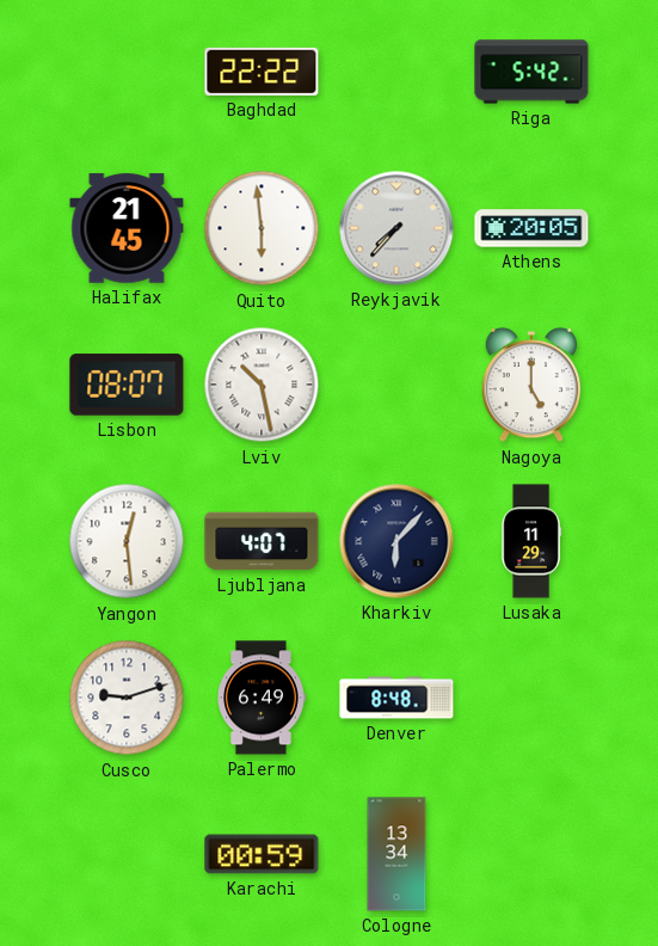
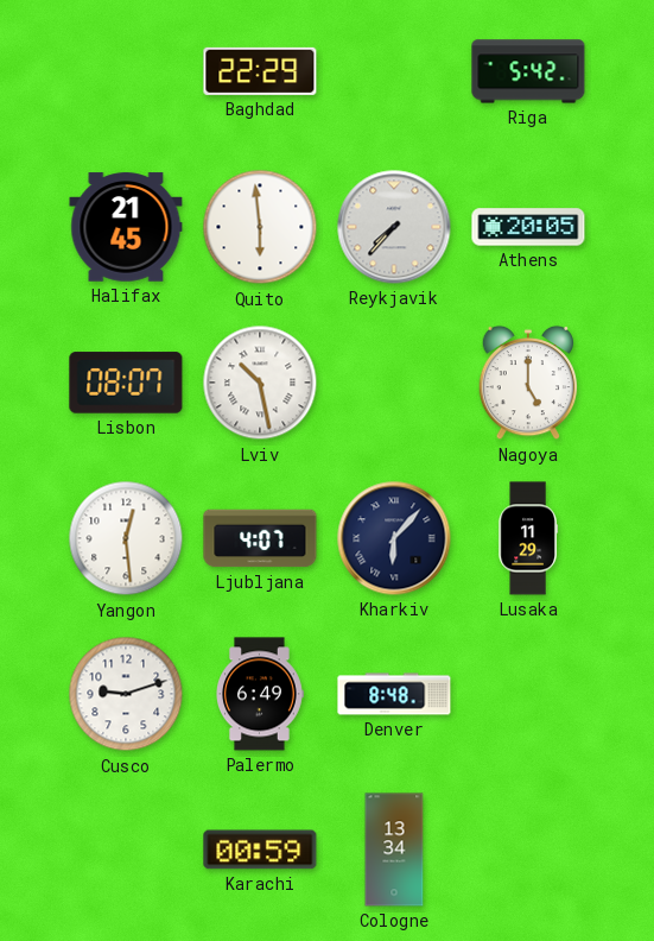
Baghdad: 22:22 -> 22:29 (260, 71)
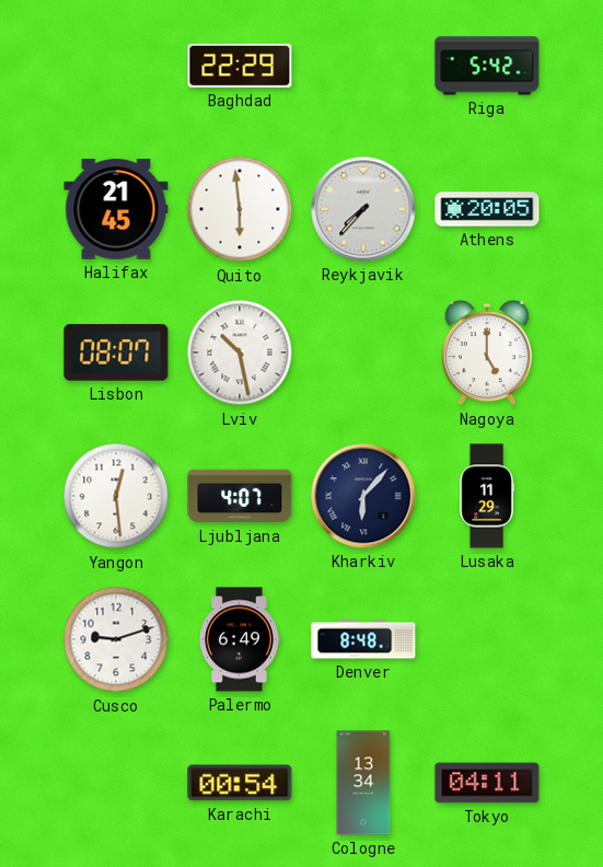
Karachi: 00:59 -> 00:54 (240, 783)
Tokyo: none -> 04:11 (487, 783)
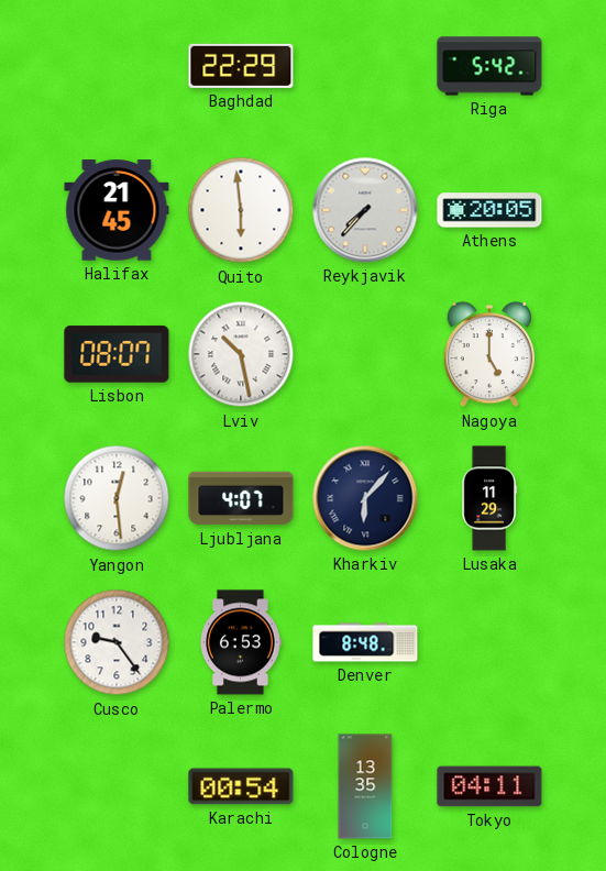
Cusco: 9:12 -> 9:24 (117, 642)
Palermo: 6:49 -> 6:53 (241, 642)
Cologne: 13:34 -> 13:35 (365, 786)
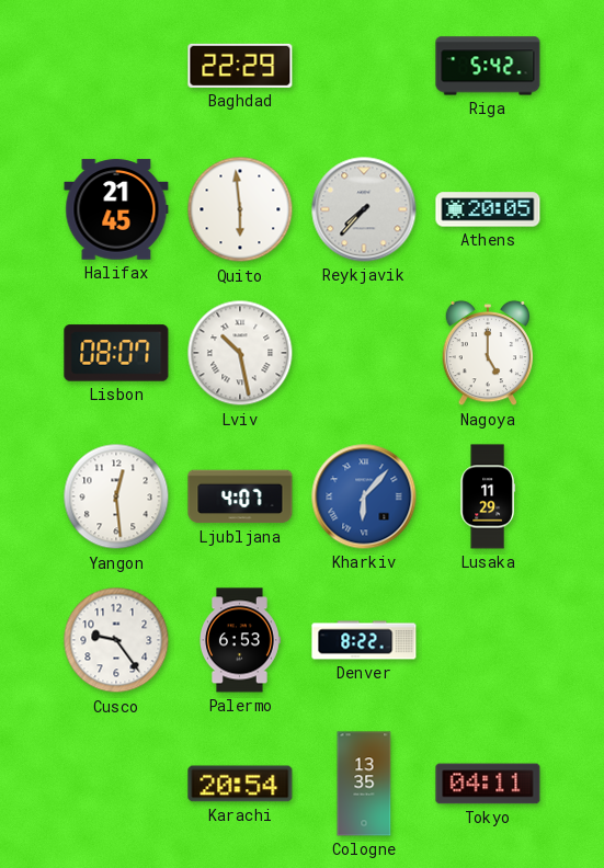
Kharkiv dial: navy -> blue (364, 496)
Denver: 8:48 -> 8:22 (364, 640)
Karachi: 00:54 -> 20:54 (240, 784)
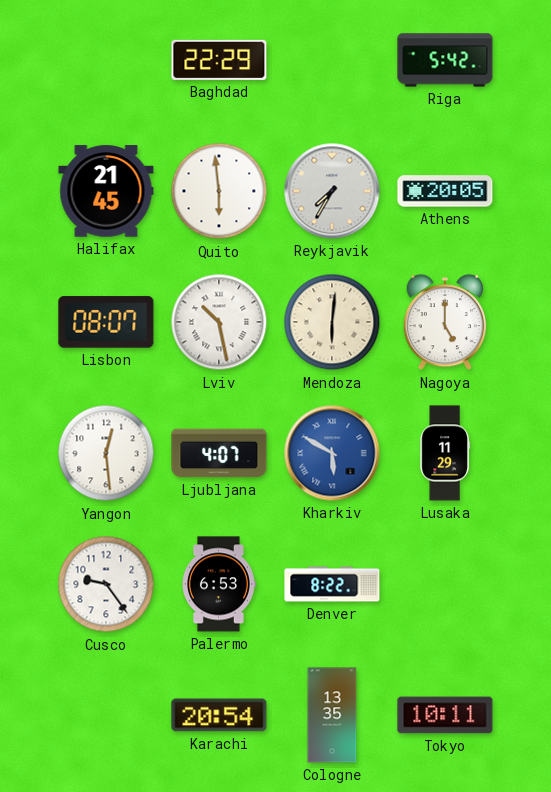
Reykjavik: 7:37 -> 7:35 (332, 191)
Mendoza: none -> 6:01 (332, 322)
Kharkiv: 6:07 -> 5:50 (332, 453)
Tokyo: 04:11 -> 10:11 (445, 715)
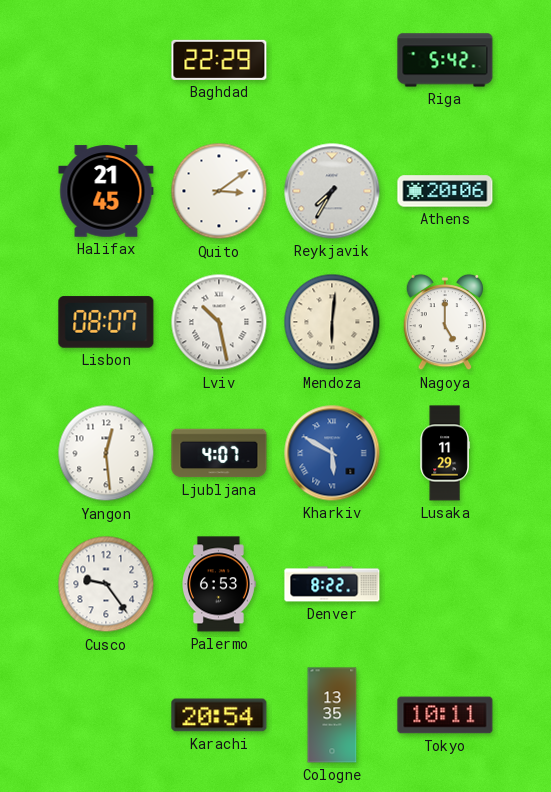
Quito: 5:59 -> 3:09 (219, 191)
Athens: 20:05 -> 20:06 (445, 191)
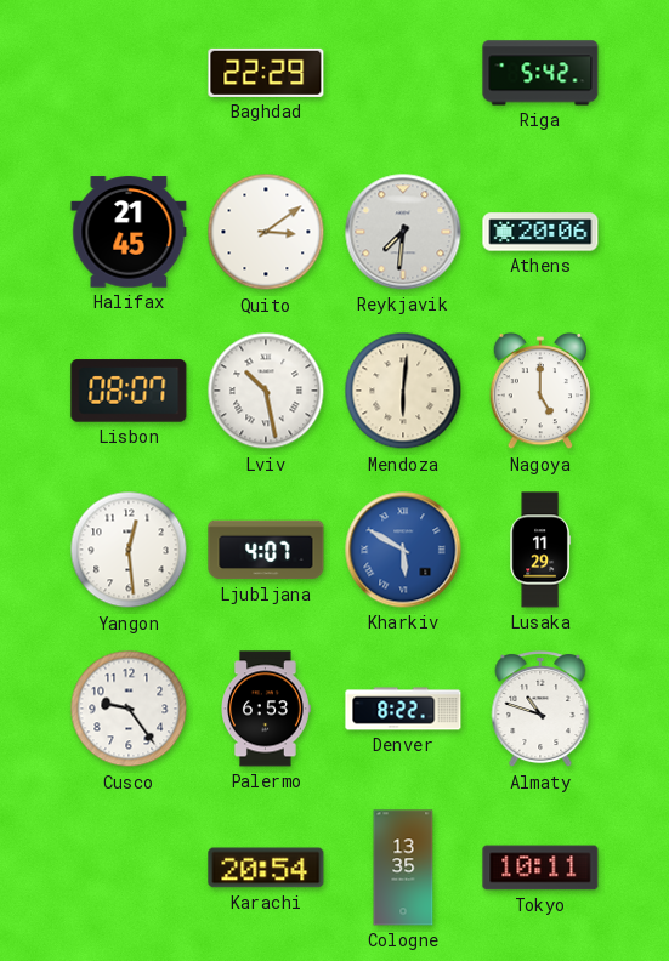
Reykjavik: 7:35 -> 7:31 (403, 232)
Almaty: none -> 10:48 (540, 710)
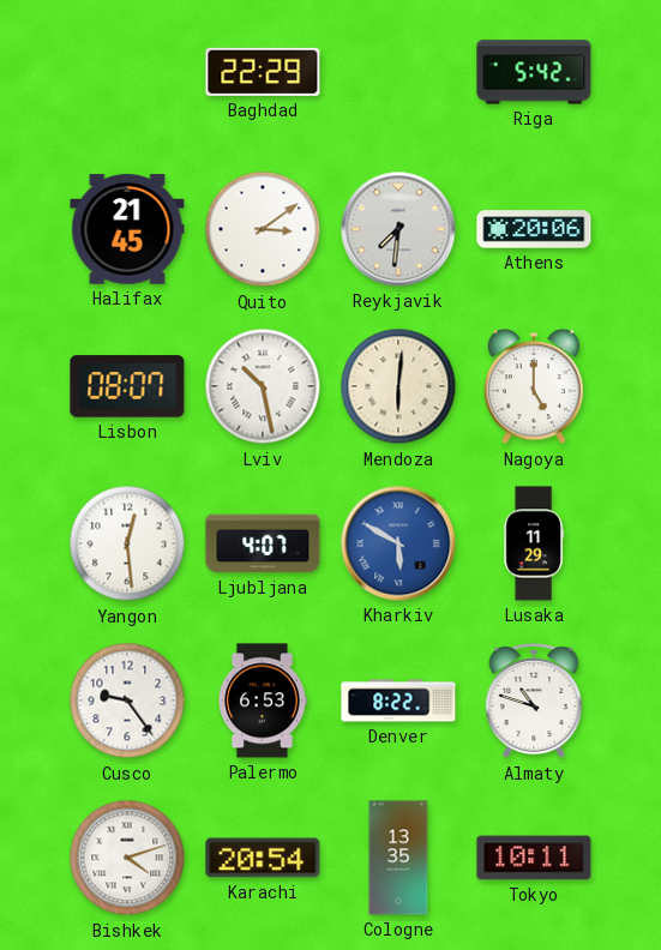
Bishkek: none -> 4:12 (127, 858)
